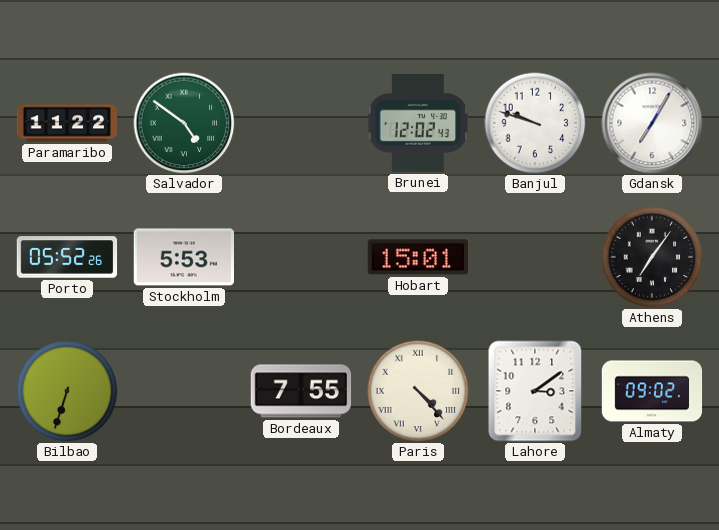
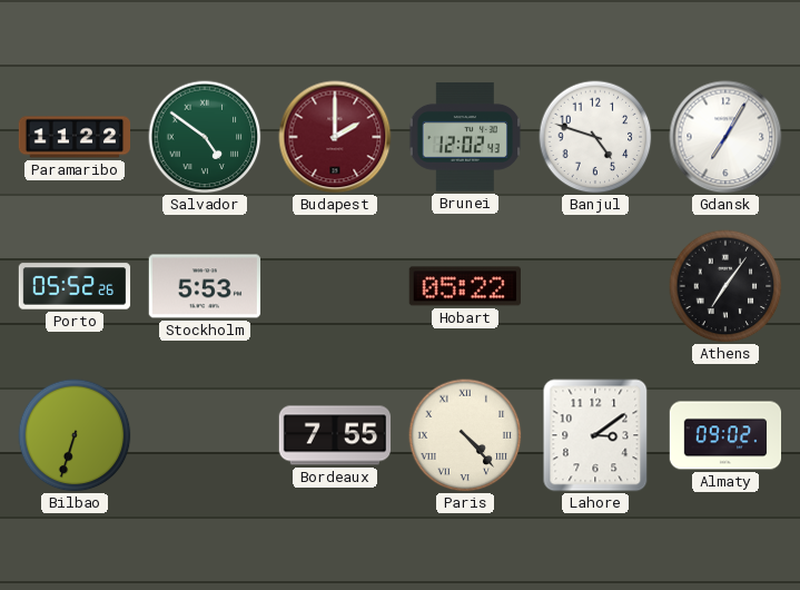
Budapest: none -> 2:00 (335, 137)
Banjul: 9:48 -> 4:48 (595, 137)
Hobart: 15:01 -> 05:22 (464, 286)
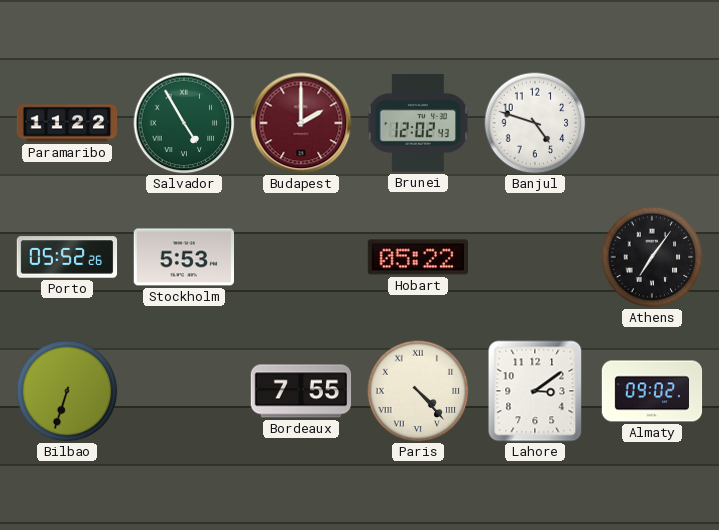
Salvador: 4:51 -> 4:55 (184, 123)
Gdansk: 7:05 -> none (725, 137)
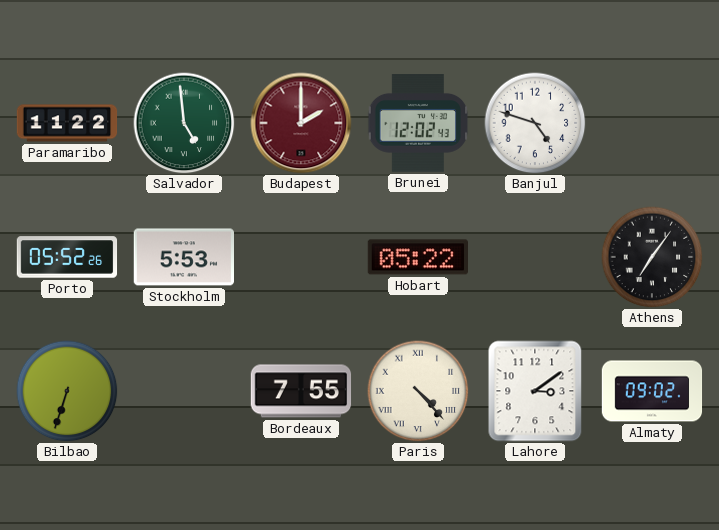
Salvador: 4:55 -> 4:59 (184, 123)
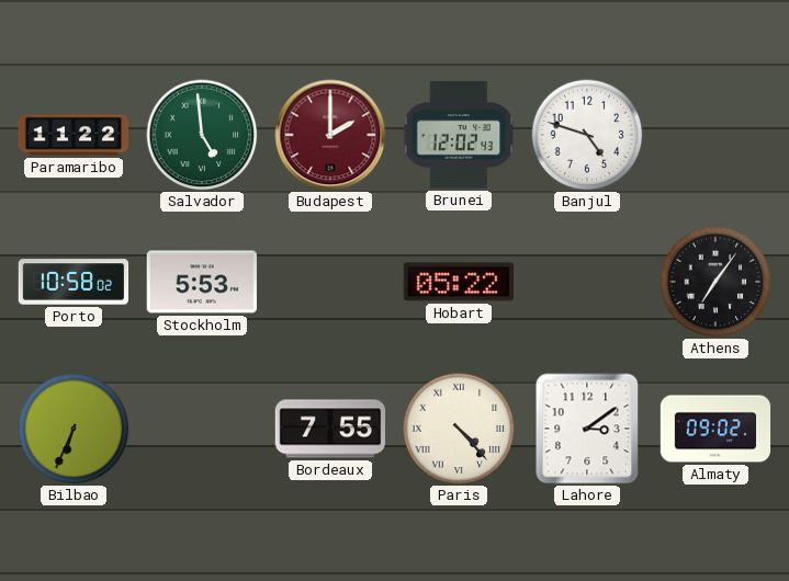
Porto: 05:52 -> 10:58 (74, 282)
Bilbao: 6:33 -> 6:34 (74, 429)
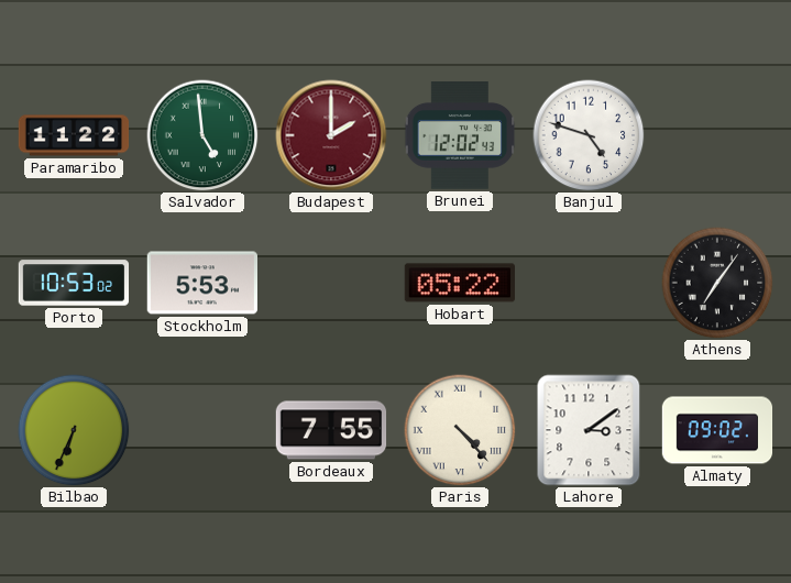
Porto: 10:58 -> 10:53 (74, 283)
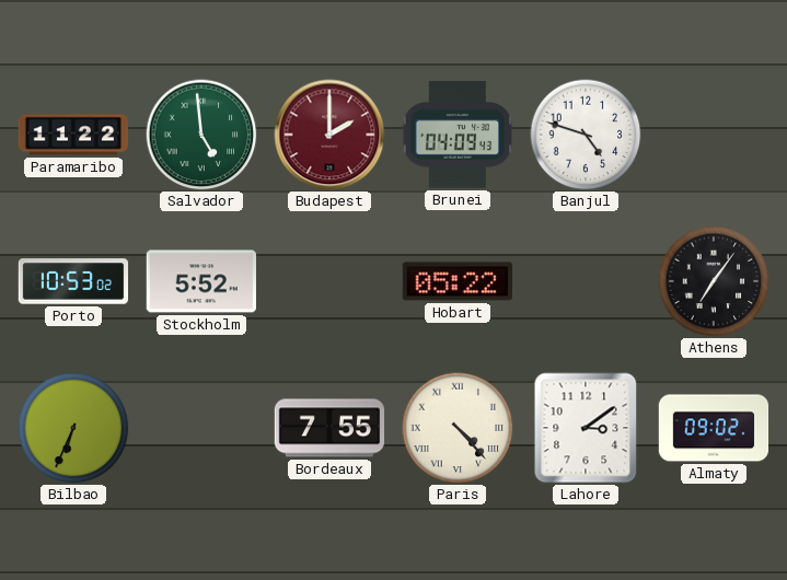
Brunei: 12:02 -> 04:09 (458, 135)
Stockholm: 5:53 -> 5:52 (200, 281)
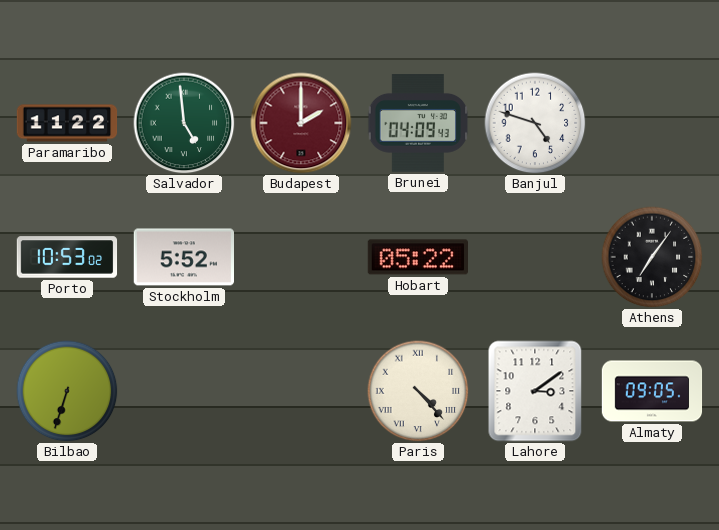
Bilbao: 6:34 -> 6:33 (67, 391)
Bordeaux: 7:55 -> none (329, 428)
Almaty: 09:02 -> 09:05 (652, 391)
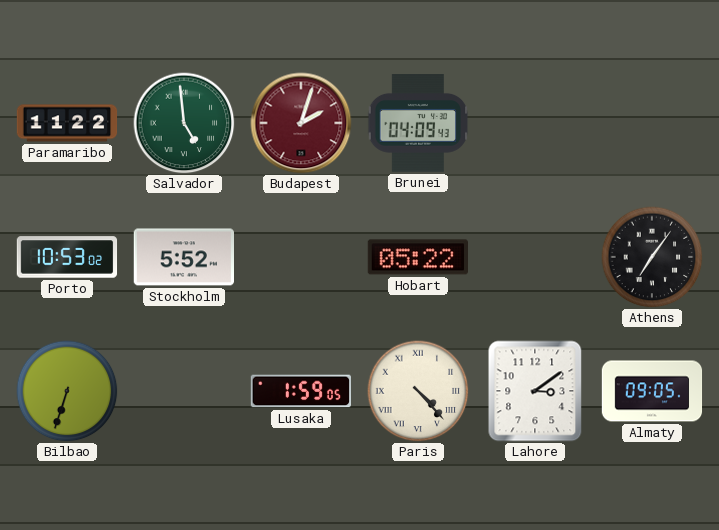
Budapest: 2:00 -> 2:03 (301, 123)
Banjul: 4:48 -> none (535, 123)
Lusaka: none -> 1:59 (300, 391)
